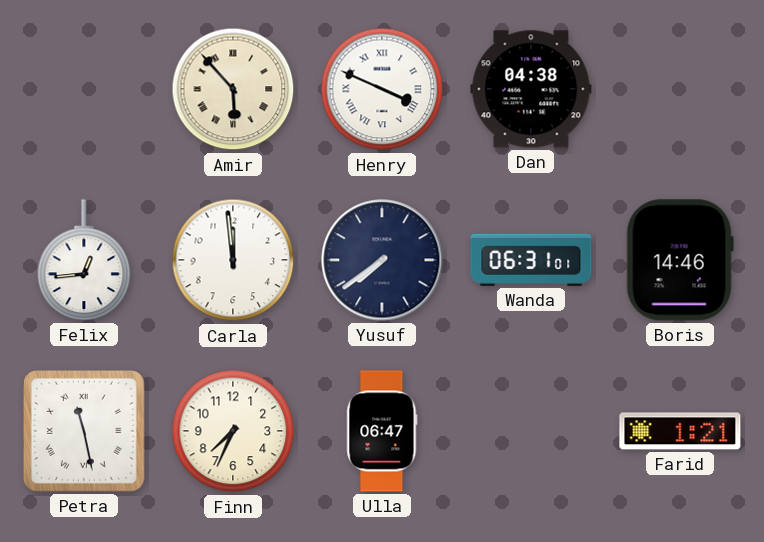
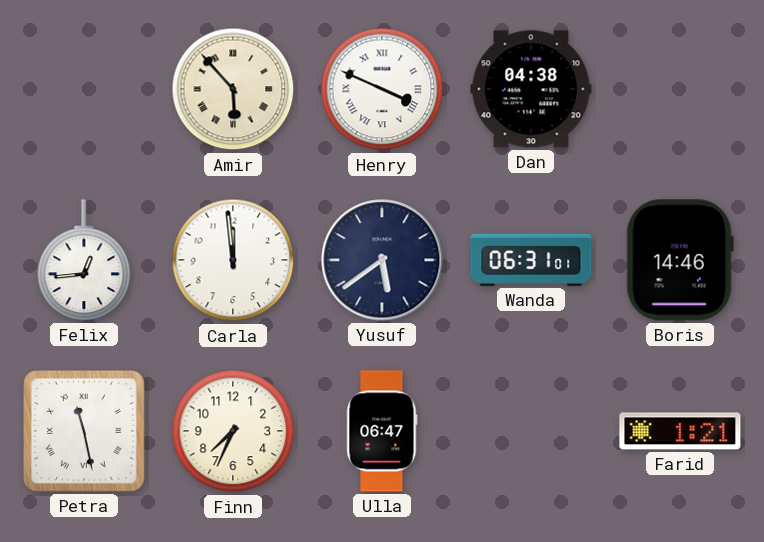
Yusuf: 7:39 -> 5:39 (382, 260)
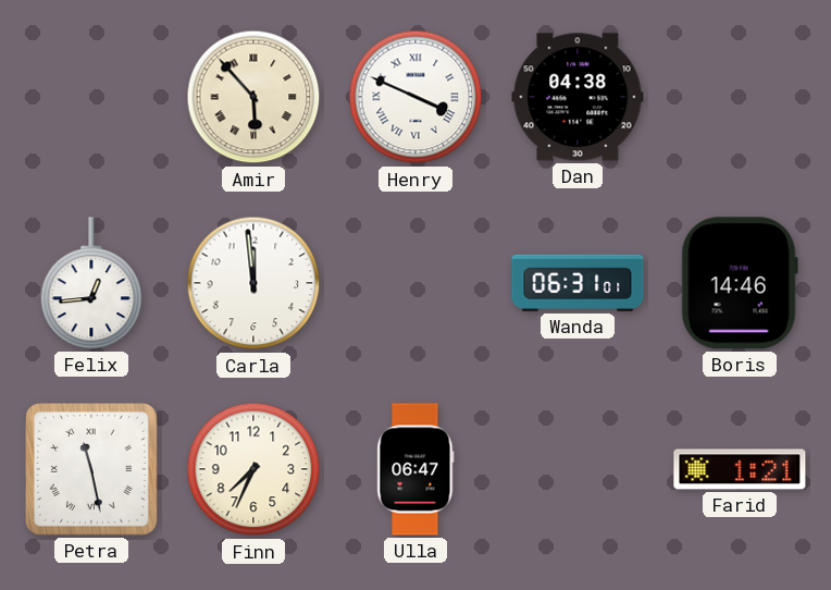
Yusuf: 5:39 -> none (382, 260)
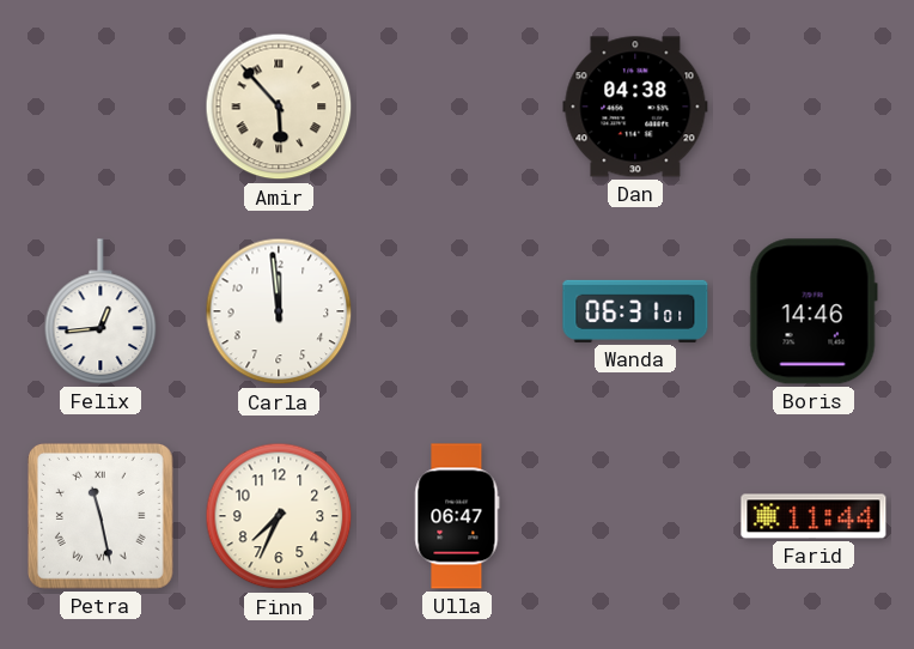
Henry: 3:49 -> none (415, 97)
Farid: 1:21 -> 11:44 (814, 516)
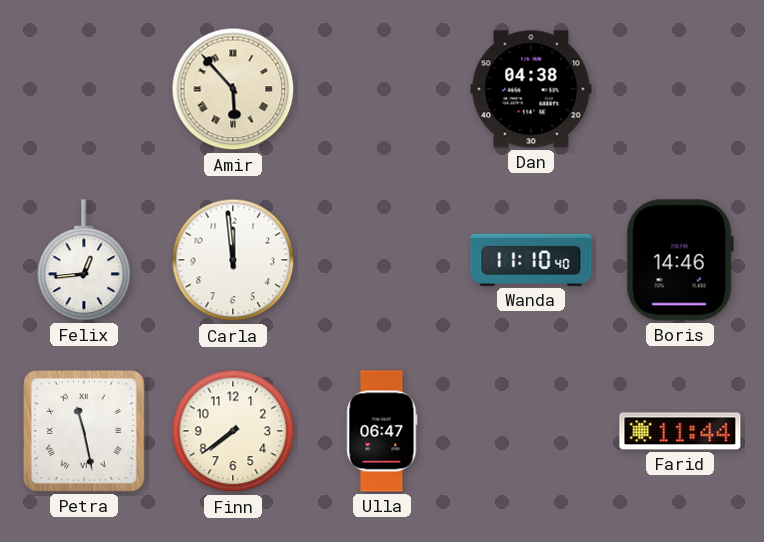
Wanda: 06:31 -> 11:10 (531, 260)
Finn: 7:34 -> 7:39 (233, 431)
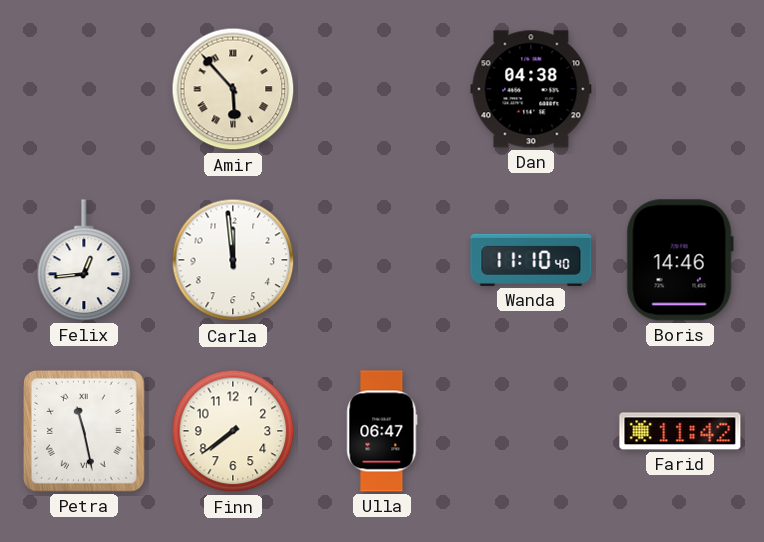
Farid: 11:44 -> 11:42 (680, 431)
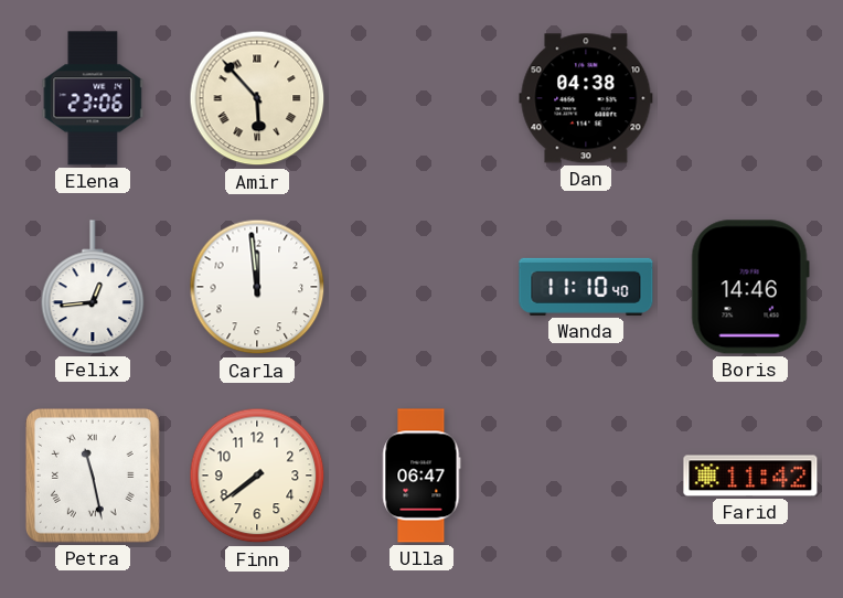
Elena: none -> 23:06 (93, 98)
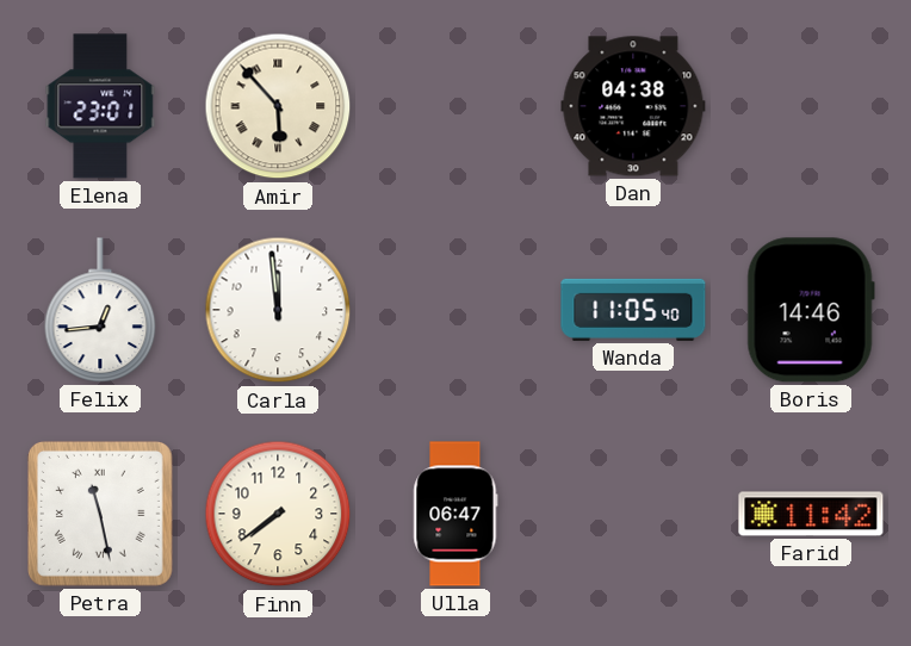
Elena: 23:06 -> 23:01 (100, 106)
Wanda: 11:10 -> 11:05 (633, 310)
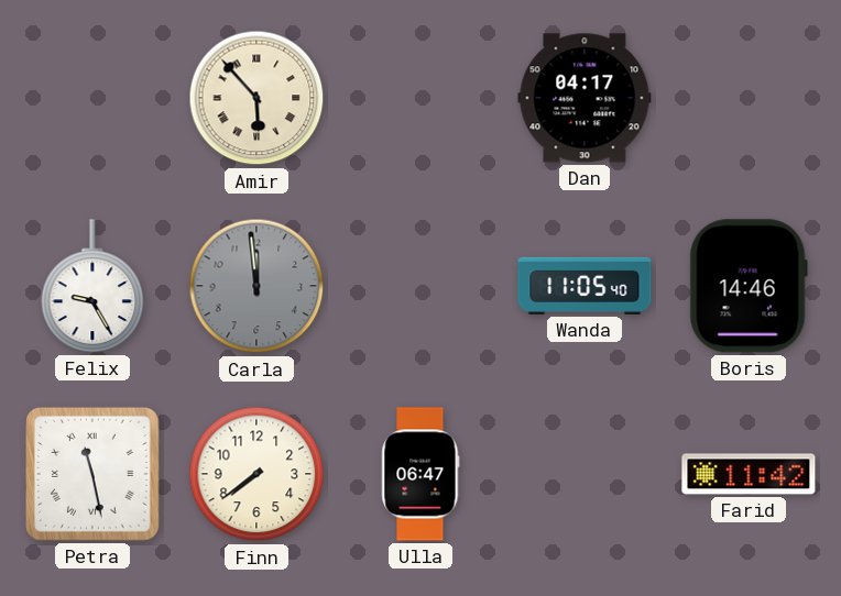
Elena: 23:01 -> none (100, 106)
Dan: 04:38 -> 04:17 (585, 98)
Felix: 12:44 -> 9:25 (92, 286)
Carla dial: white -> grey (256, 286)
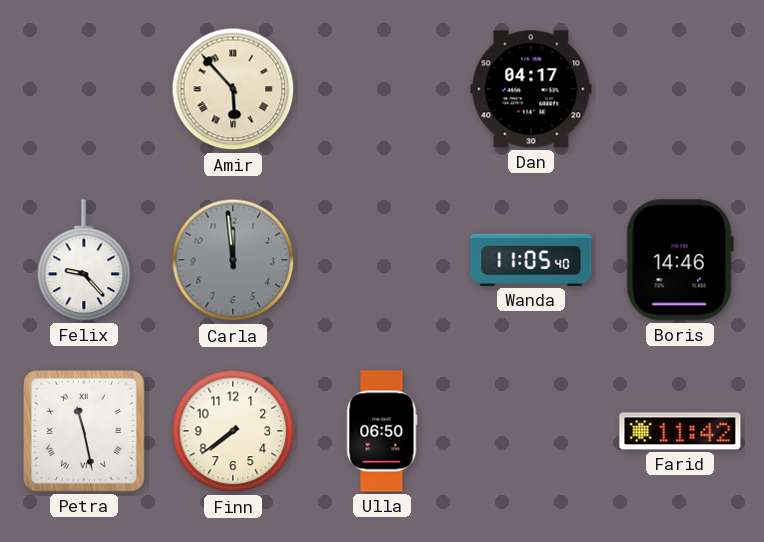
Felix: 9:25 -> 9:23 (84, 260)
Ulla: 06:47 -> 06:50 (382, 431)
